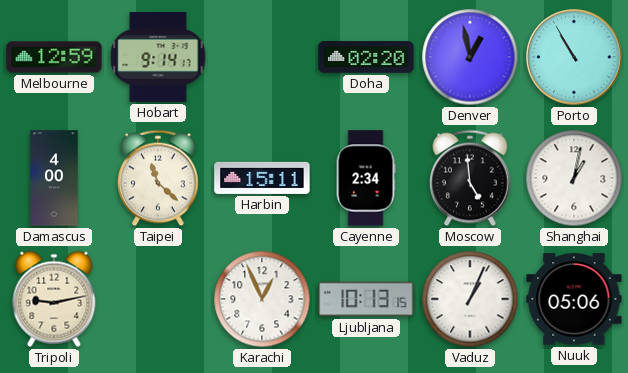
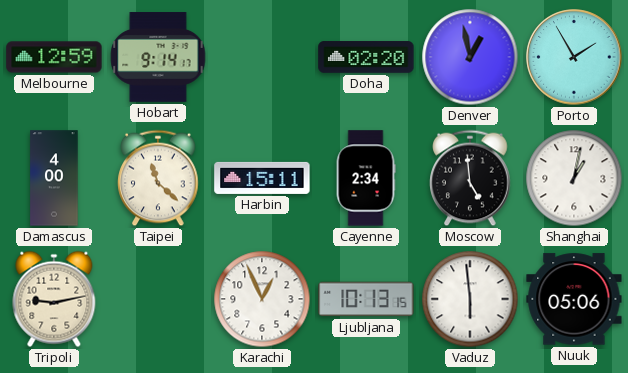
Porto: 10:55 -> 1:55 (574, 57)
Vaduz: 1:04 -> 5:59 (470, 299)
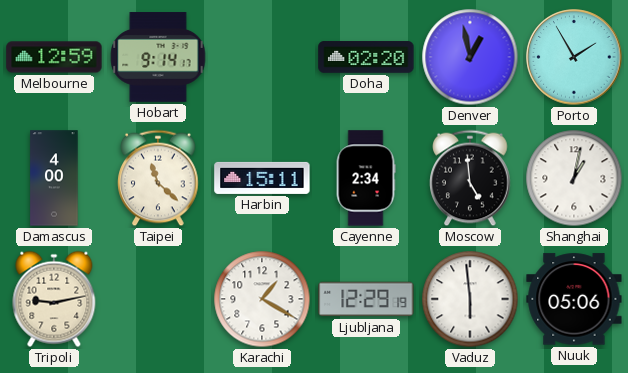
Karachi: 12:56 -> 1:20 (262, 299)
Ljubljana: 10:13 -> 12:29 (366, 299)
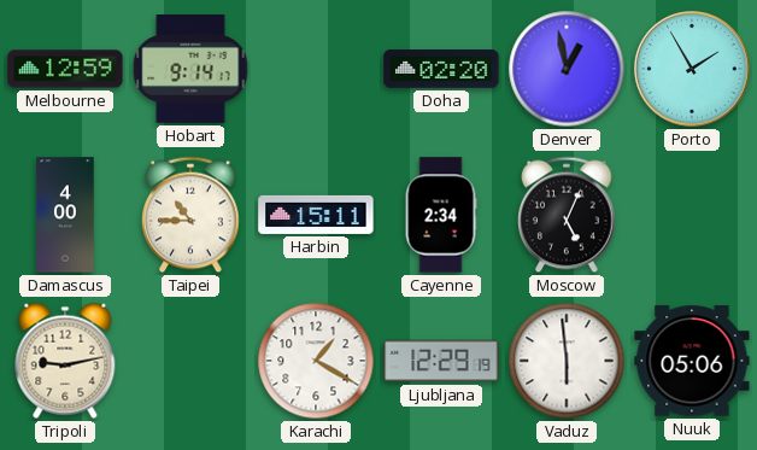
Taipei: 11:22 -> 10:45 (190, 215)
Moscow: 4:59 -> 5:04 (567, 215)
Shanghai: 1:02 -> none (574, 178)
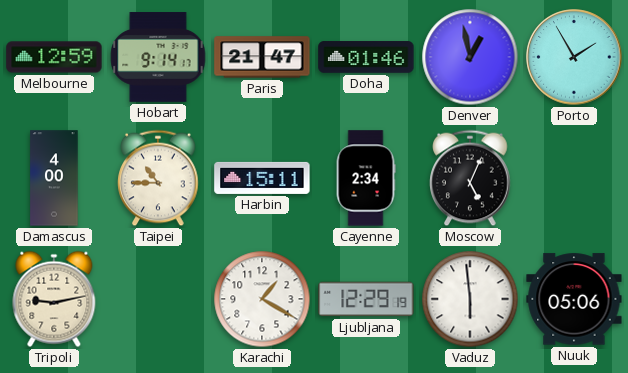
Paris: none -> 21:47 (262, 57)
Doha: 02:20 -> 01:46 (366, 57)
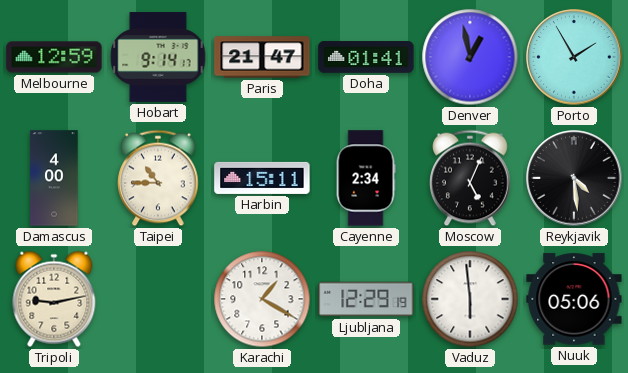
Doha: 01:46 -> 01:41 (366, 57)
Reykjavik: none -> 4:29 (574, 178)
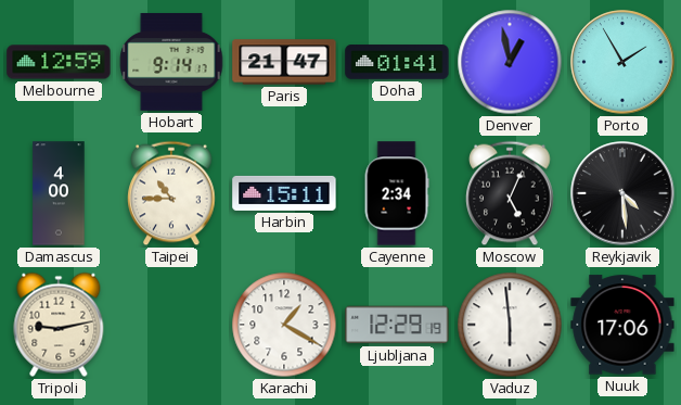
Nuuk: 05:06 -> 17:06 (622, 325)
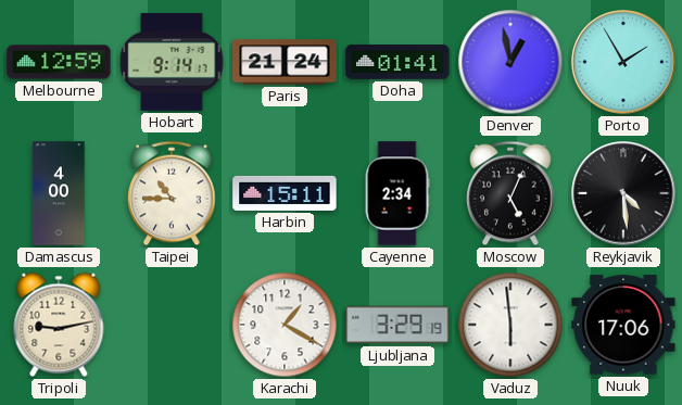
Paris: 21:47 -> 21:24 (285, 62)
Ljubljana: 12:29 -> 3:29 (397, 325)
